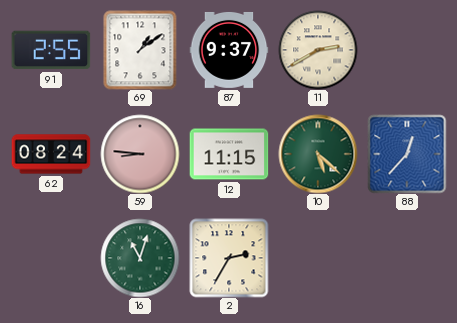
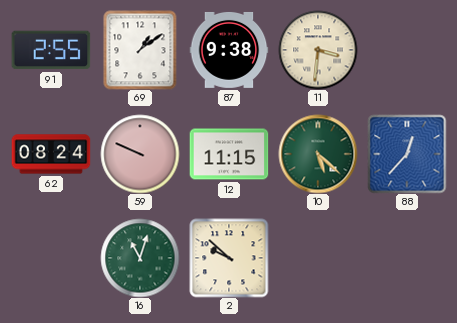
87: 9:37 -> 9:38 (229, 50)
11: 2:40 -> 3:31 (318, 50)
59: 8:46 -> 9:49 (140, 154)
2: 2:35 -> 9:52 (229, 258)
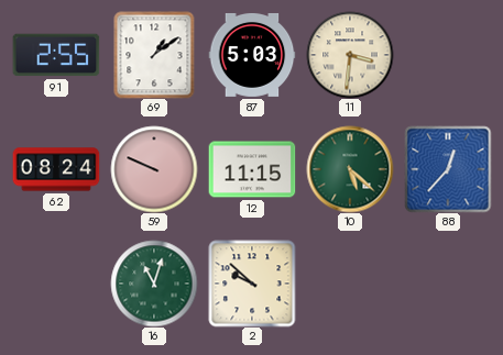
87: 9:38 -> 5:03 (252, 55)
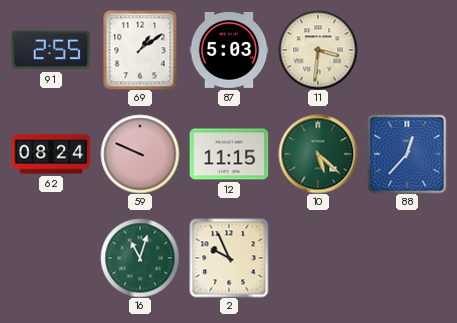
2: 9:52 -> 9:56 (229, 258)
